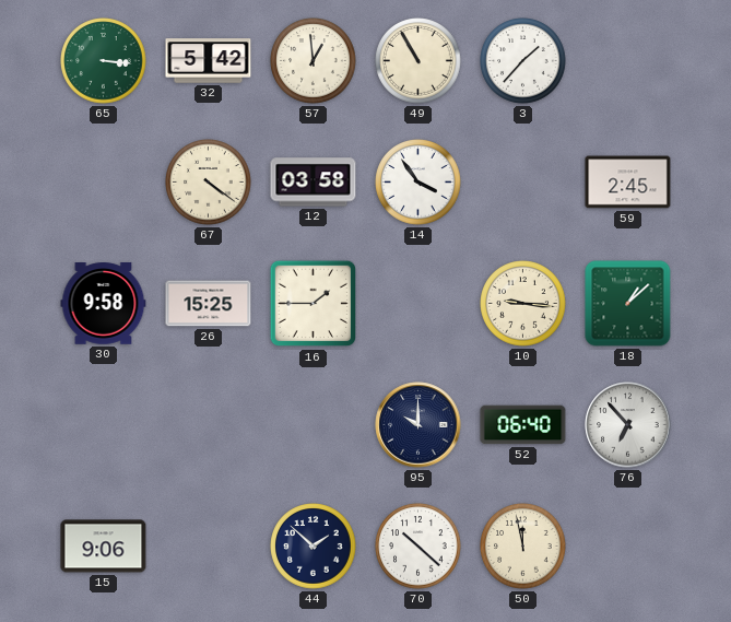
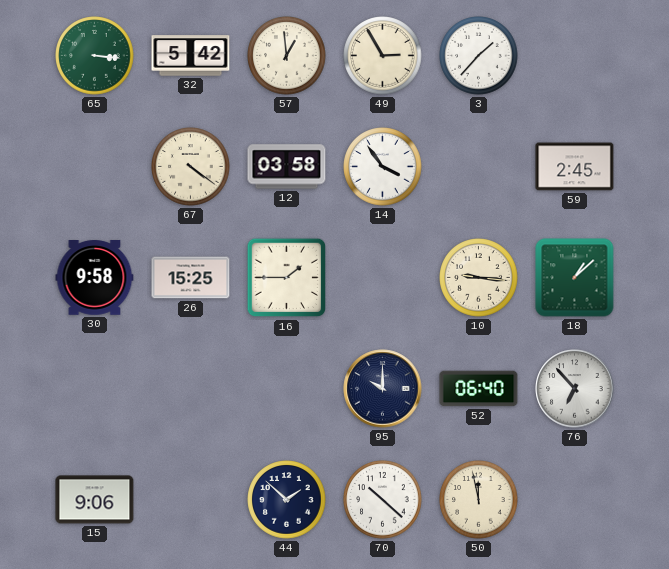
49: 10:55 -> 2:55 (383, 56)
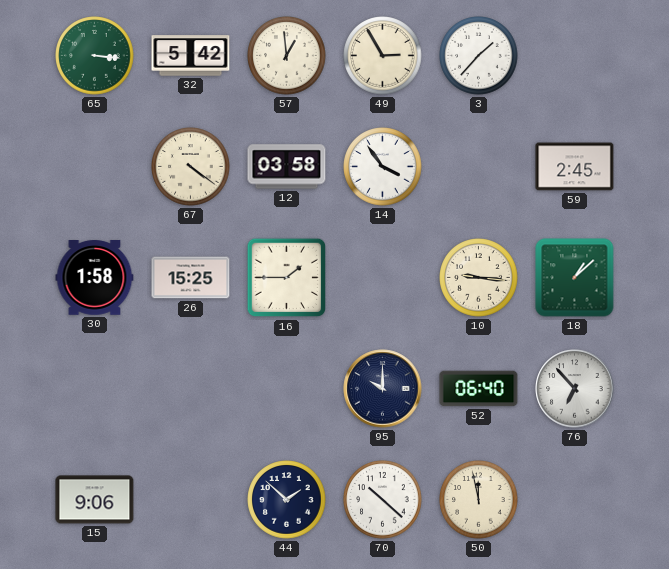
30: 9:58 -> 1:58 (95, 278)
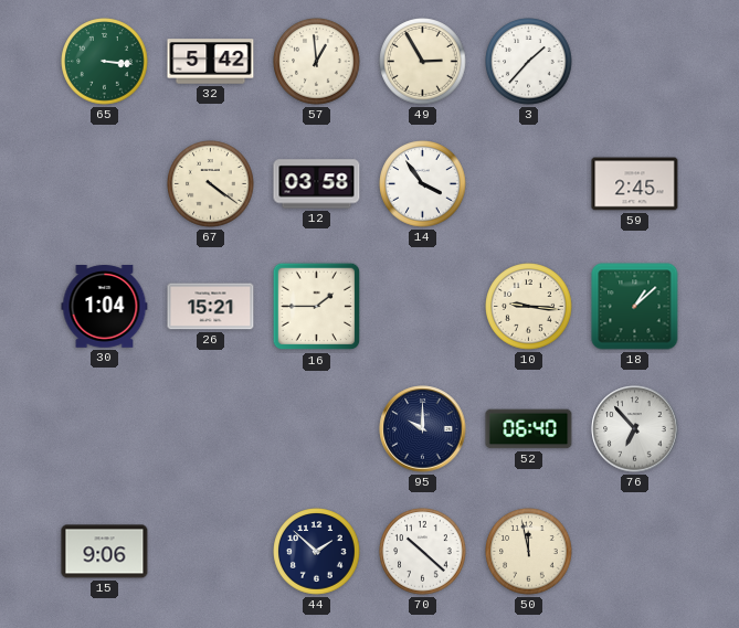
30: 1:58 -> 1:04 (105, 307)
26: 15:25 -> 15:21 (211, 307)
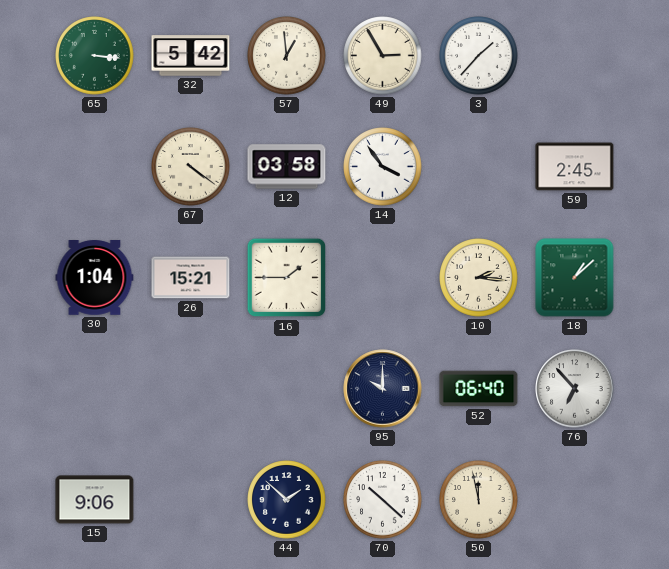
10: 9:16 -> 2:16 (479, 278)
